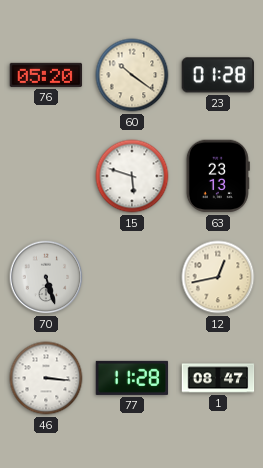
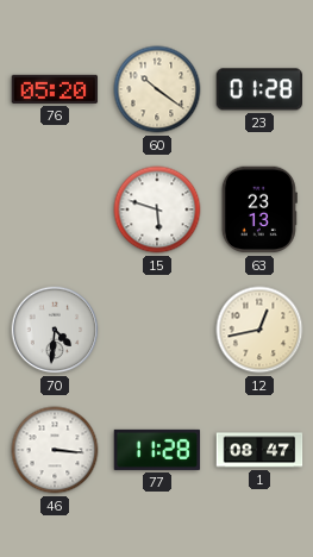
70: 5:27 -> 4:31 (55, 330)
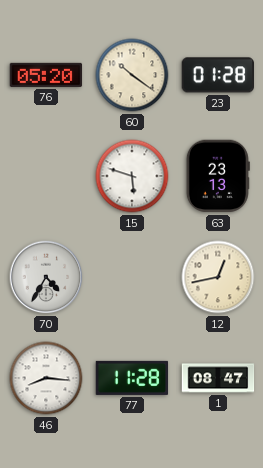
70: 4:31 -> 4:35 (46, 277)
46: 3:16 -> 8:16 (46, 378)
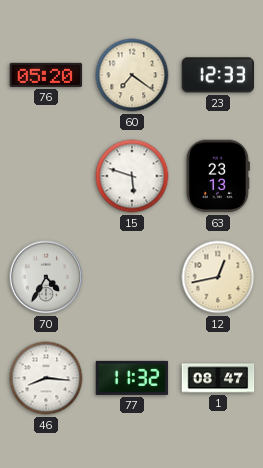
60: 10:21 -> 7:21 (132, 75)
23: 01:28 -> 12:33 (217, 75)
77: 11:28 -> 11:32 (132, 378)
